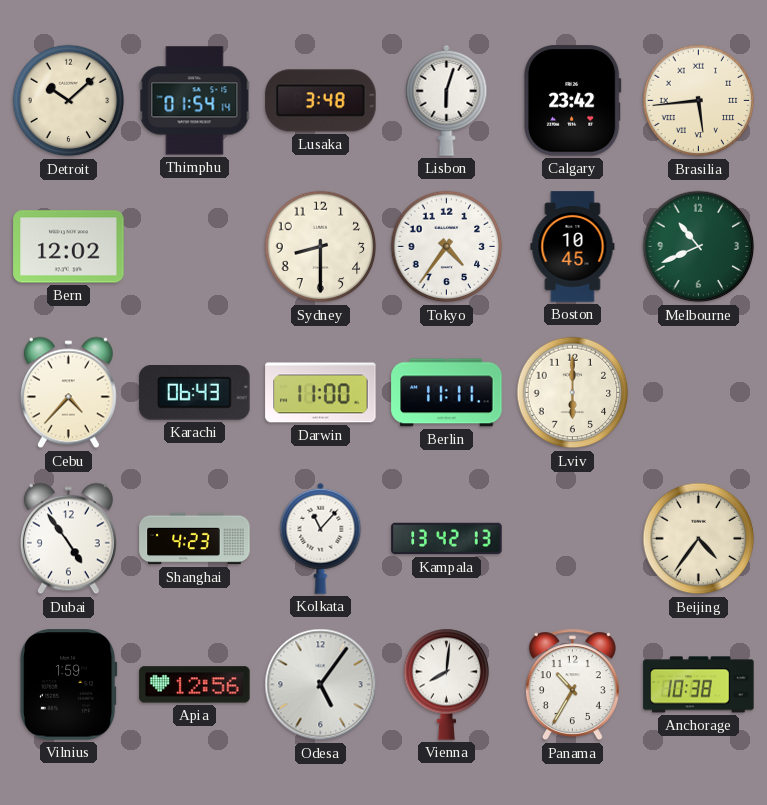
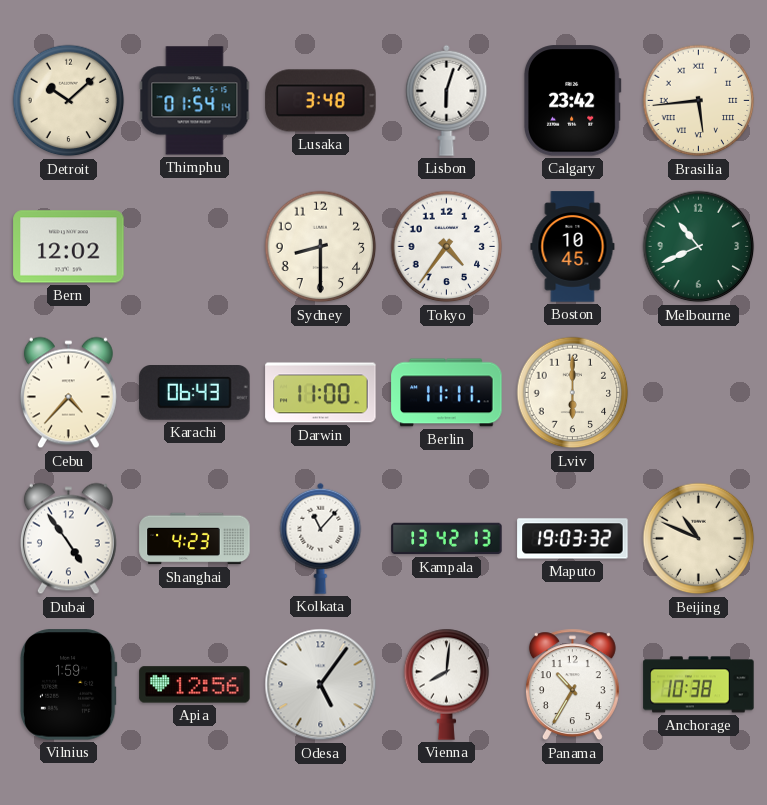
Maputo: none -> 19:03 (573, 539)
Beijing: 4:36 -> 10:49 (699, 539)
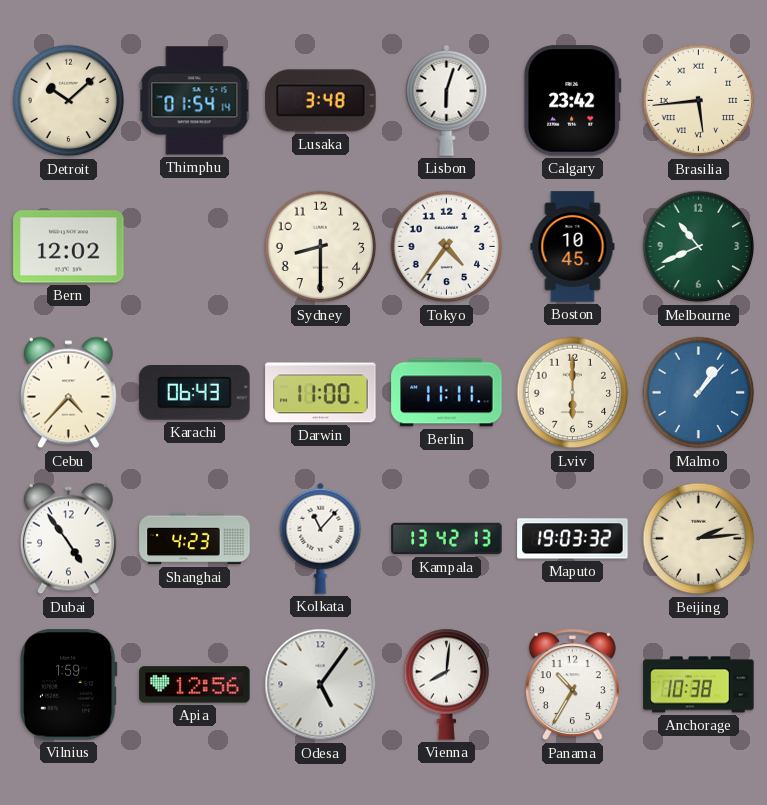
Malmo: none -> 1:07 (699, 393)
Beijing: 10:49 -> 2:14 (699, 539)
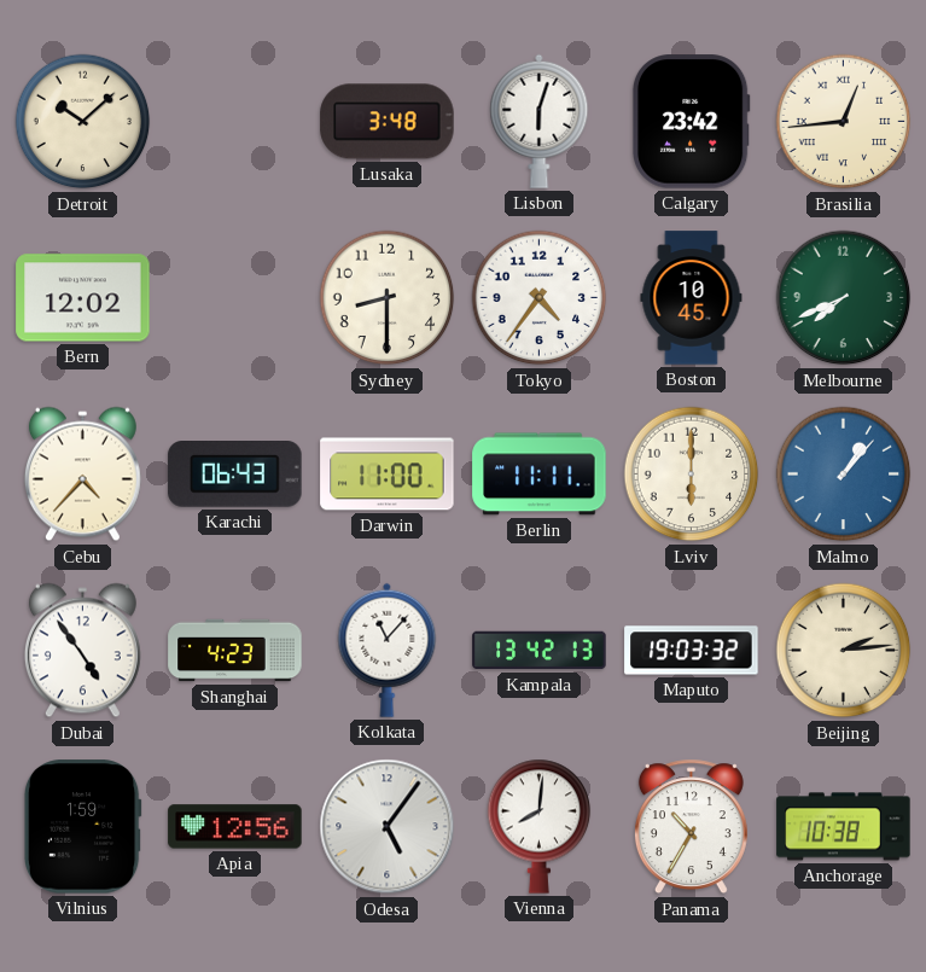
Thimphu: 01:54 -> none (195, 101)
Brasilia: 5:44 -> 12:44 (844, 122)
Melbourne: 10:41 -> 7:41 (844, 298)
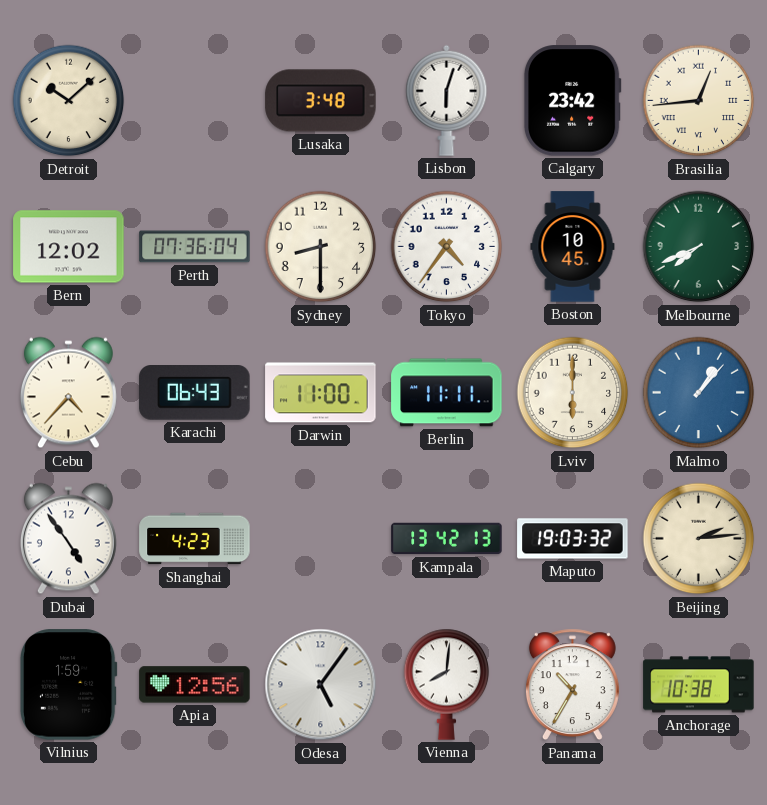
Perth: none -> 07:36 (195, 247)
Kolkata: 11:07 -> none (388, 650)
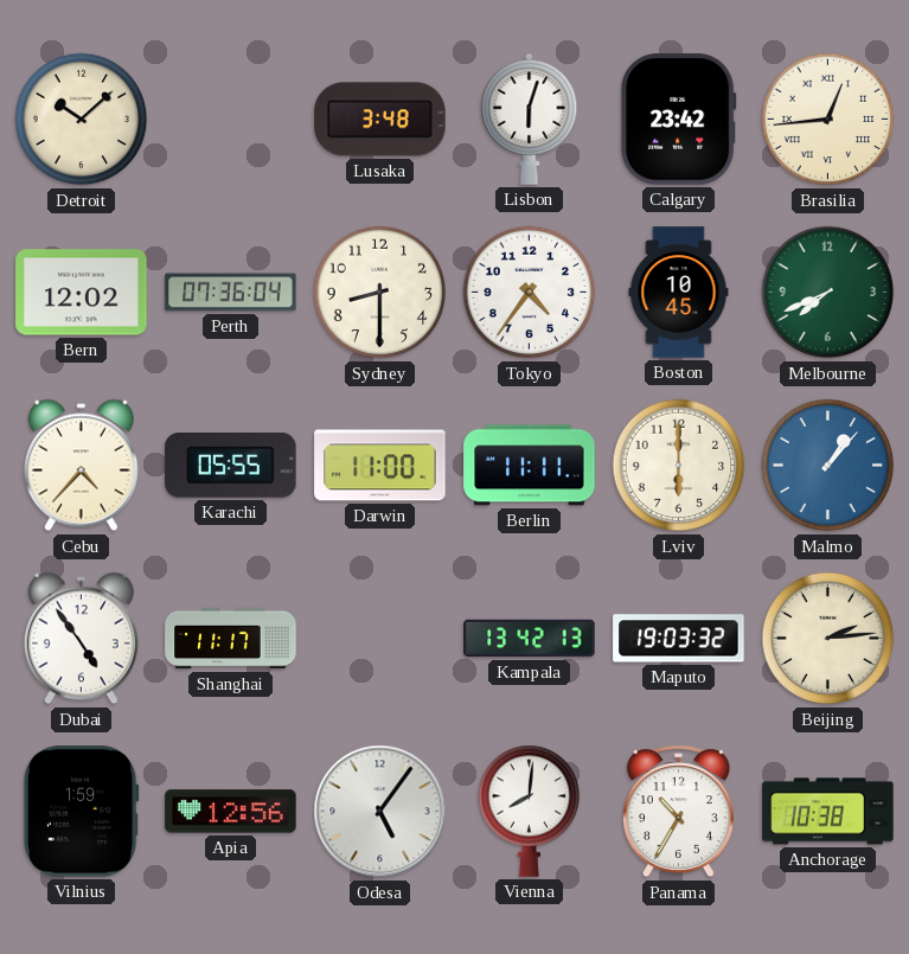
Karachi: 06:43 -> 05:55 (231, 466)
Shanghai: 4:23 -> 11:17 (231, 639)
